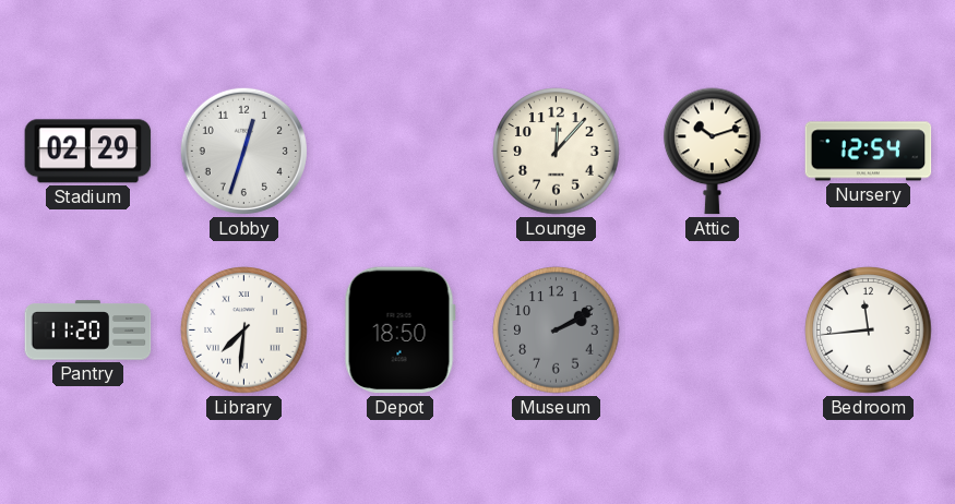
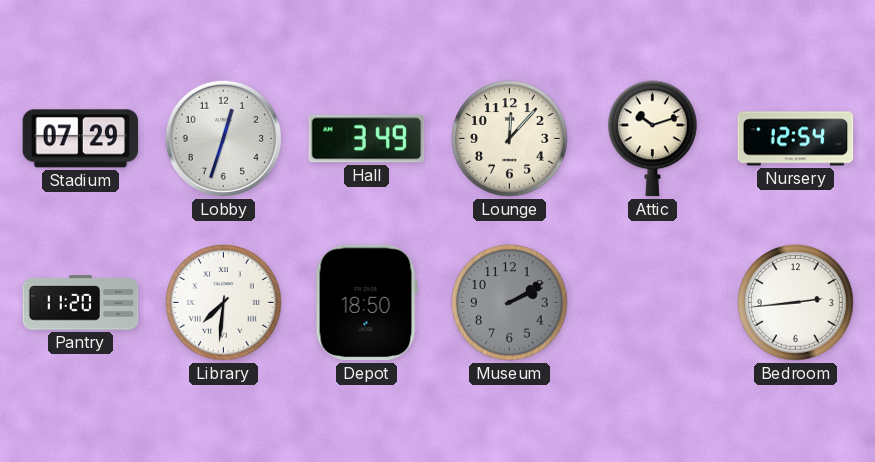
Stadium: 02:29 -> 07:29 (81, 139)
Hall: none -> 3:49 (367, 139)
Bedroom: 11:44 -> 2:44 (796, 303)
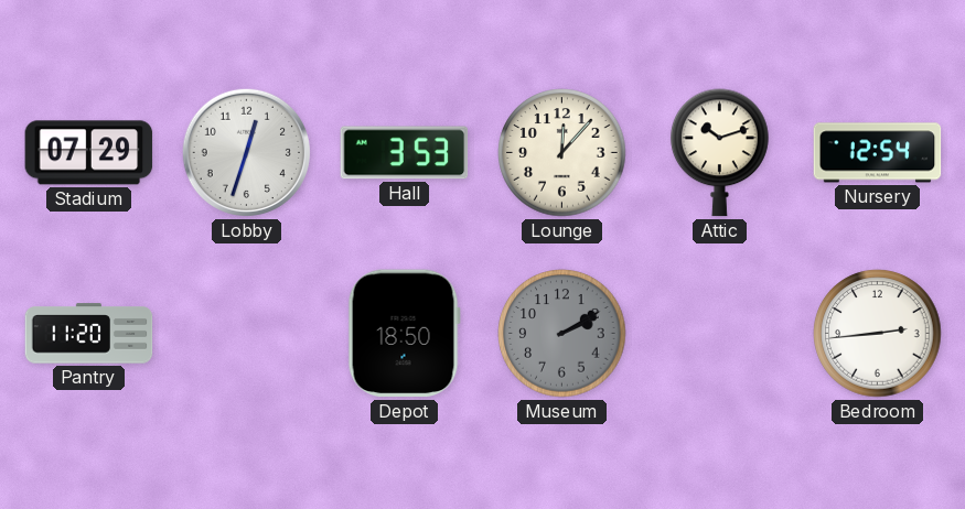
Hall: 3:49 -> 3:53 (405, 153)
Library: 7:31 -> none (224, 303)
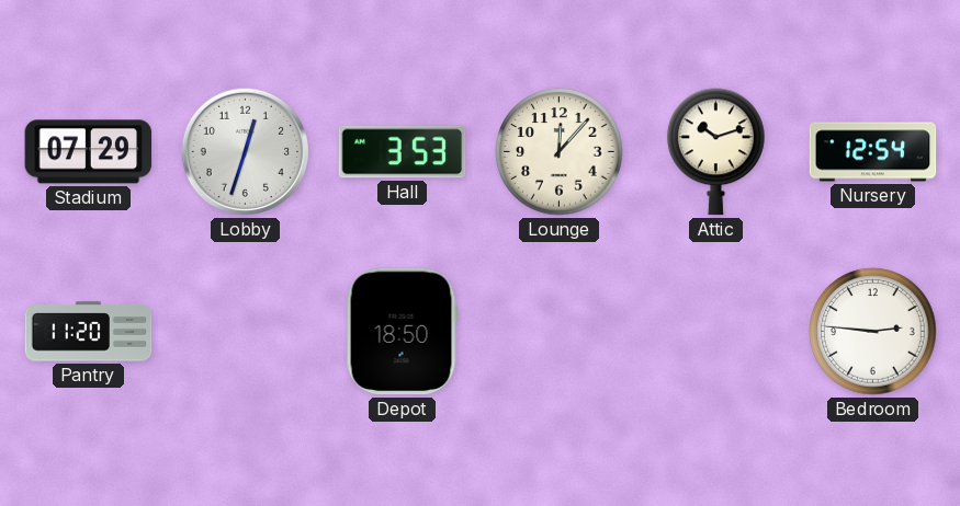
Museum: 2:10 -> none (562, 334)
Bedroom: 2:44 -> 2:46 (873, 332)
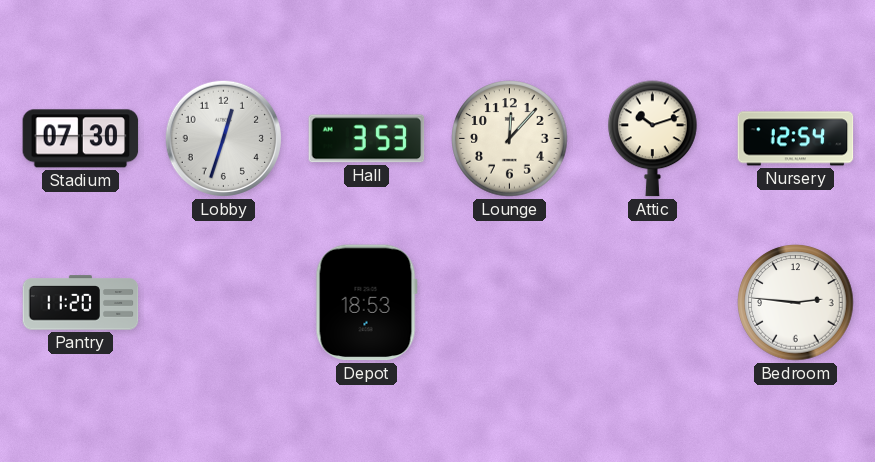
Stadium: 07:29 -> 07:30 (81, 139)
Depot: 18:50 -> 18:53 (366, 303)
